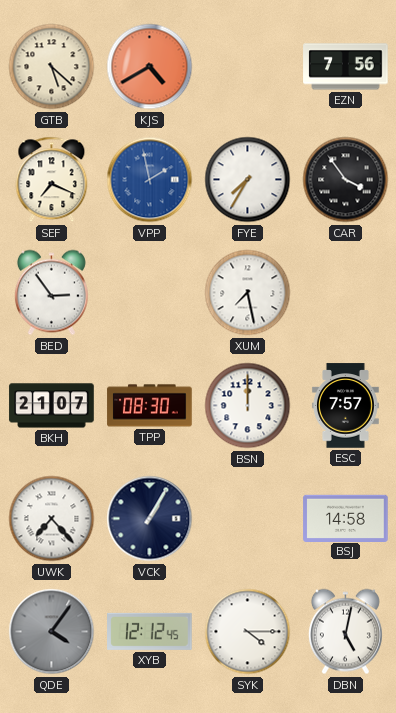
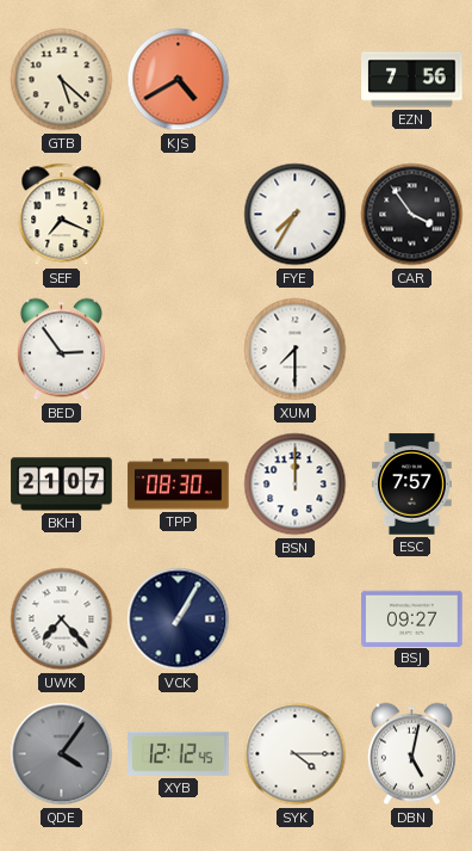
VPP: 1:58 -> none (150, 180)
XUM: 7:28 -> 7:30 (296, 350)
BSJ: 14:58 -> 09:27 (412, 618)
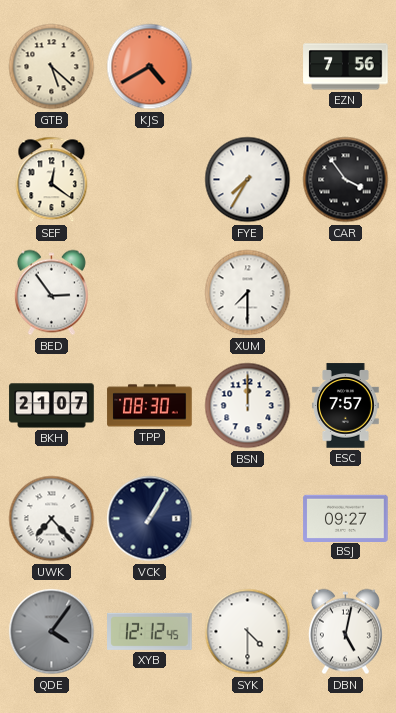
SEF: 7:19 -> 12:21 (52, 180)
SYK: 4:15 -> 4:30 (248, 632)
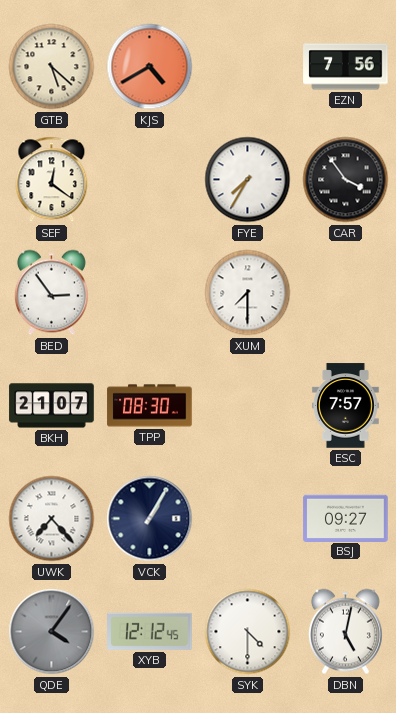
BSN: 12:00 -> none (248, 406)
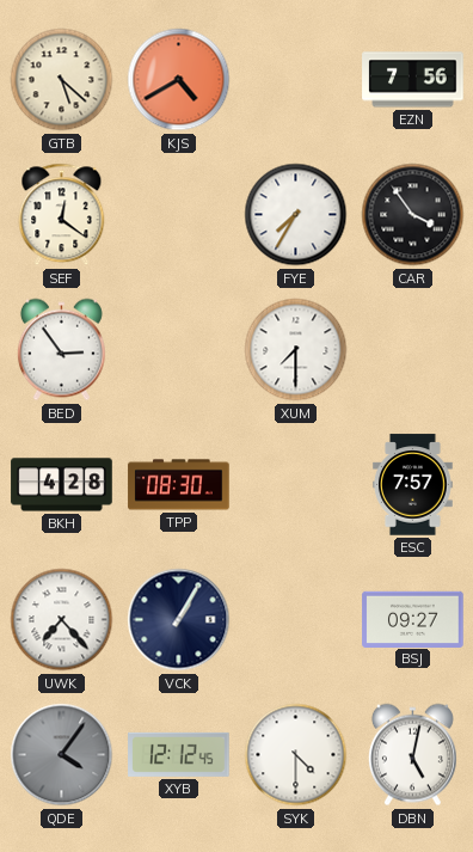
BKH: 21:07 -> 4:28 (62, 485)
